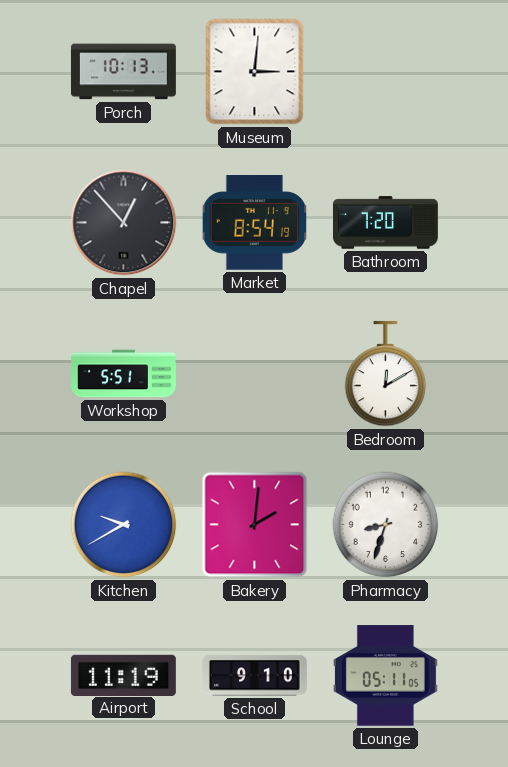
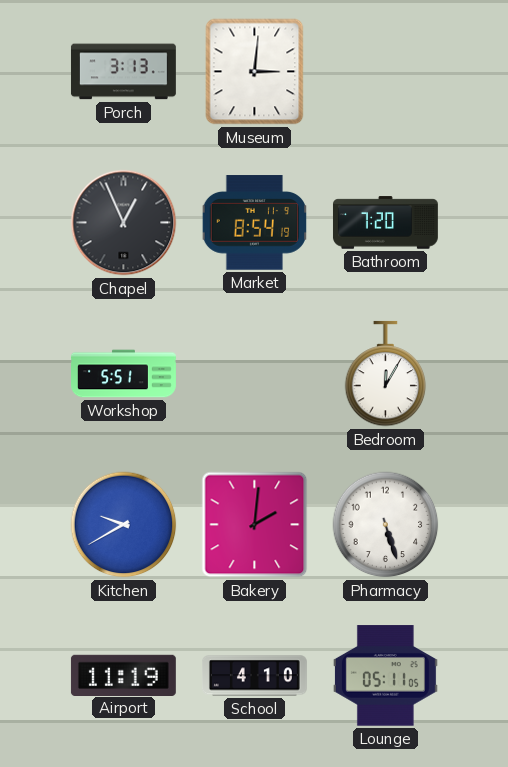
Porch: 10:13 -> 3:13 (123, 72)
Chapel: 12:53 -> 12:56 (124, 223)
Bedroom: 12:10 -> 12:05 (386, 374)
Pharmacy: 8:33 -> 5:27 (386, 525)
School: 9:10 -> 4:10 (254, 676)
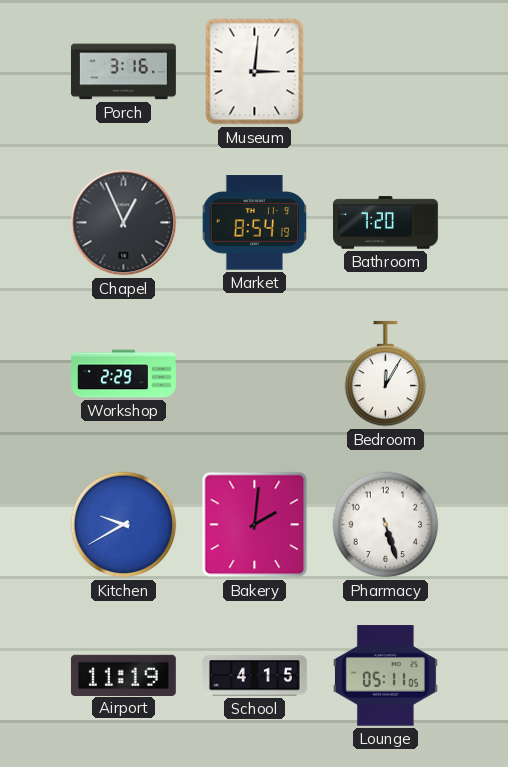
Porch: 3:13 -> 3:16 (123, 72)
Workshop: 5:51 -> 2:29 (124, 374)
School: 4:10 -> 4:15 (254, 676)
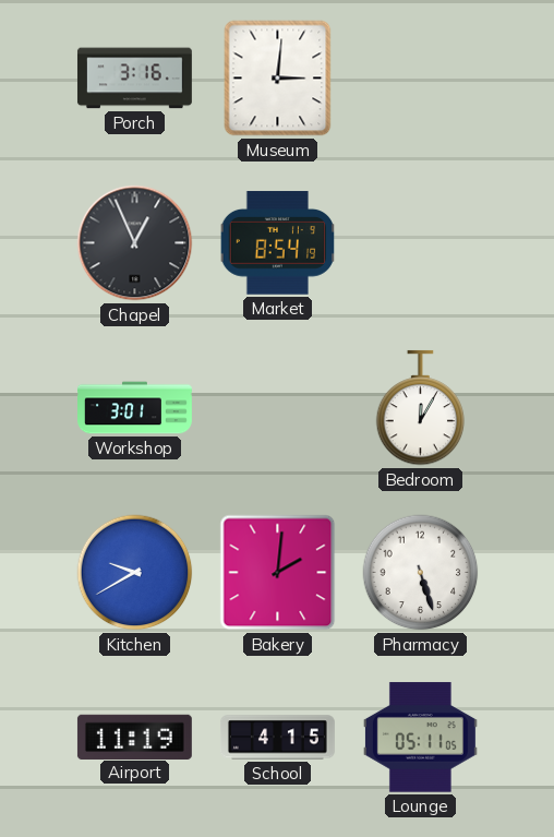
Bathroom: 7:20 -> none (385, 223)
Workshop: 2:29 -> 3:01 (135, 408)
